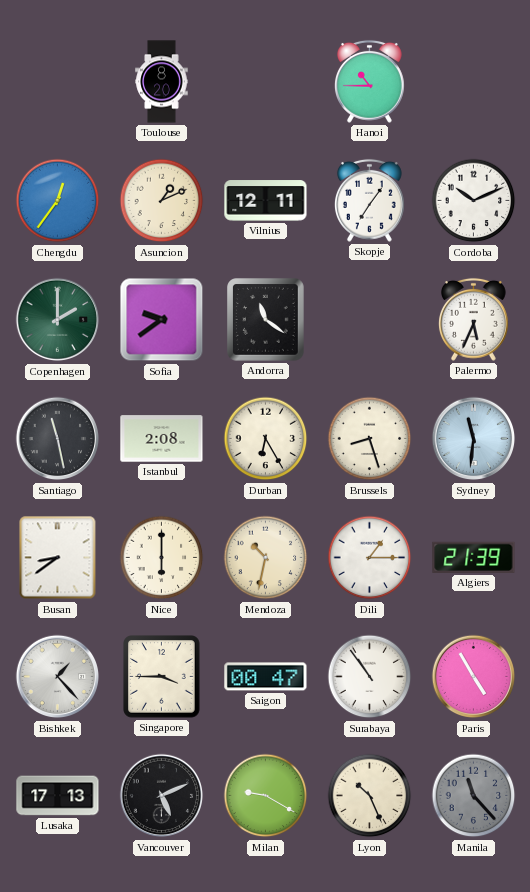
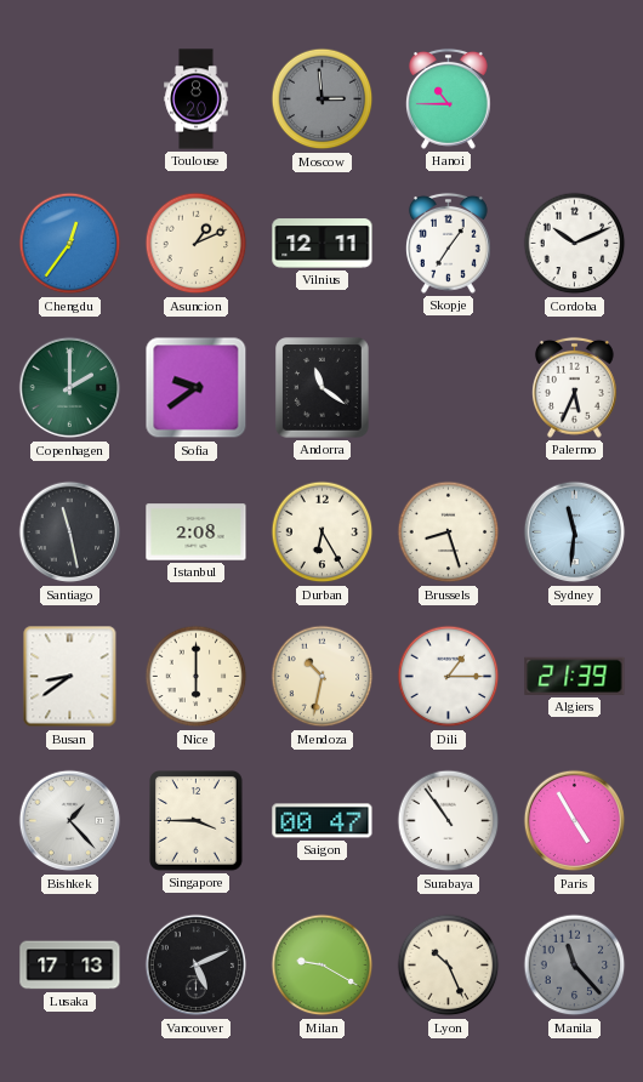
Moscow: none -> 2:59 (323, 99)
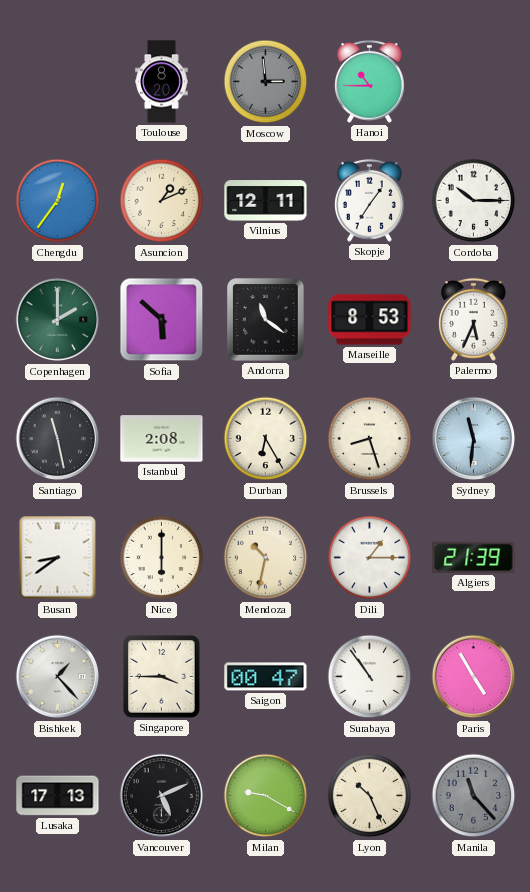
Cordoba: 10:11 -> 10:15 (474, 201)
Sofia: 9:39 -> 5:52 (162, 320)
Marseille: none -> 8:53 (370, 320)
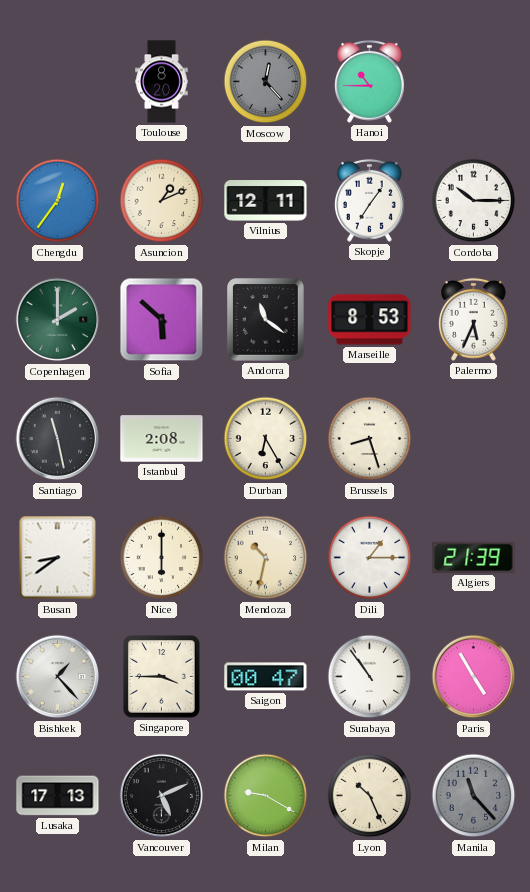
Moscow: 2:59 -> 12:23 (266, 82)
Sydney: 11:31 -> none (474, 439)
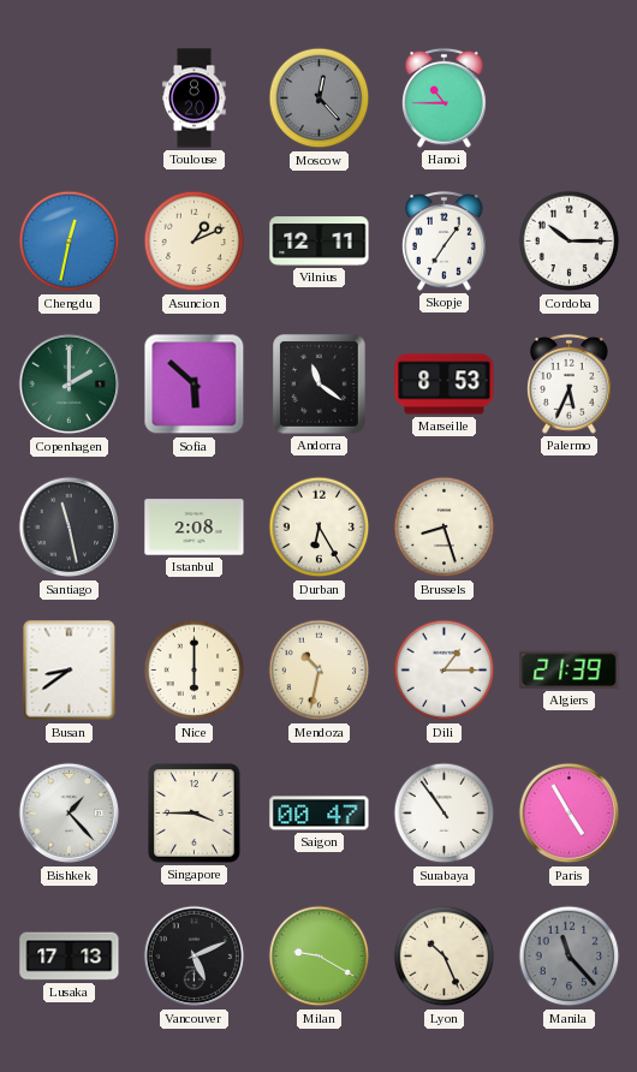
Chengdu: 12:36 -> 12:32 (70, 242)
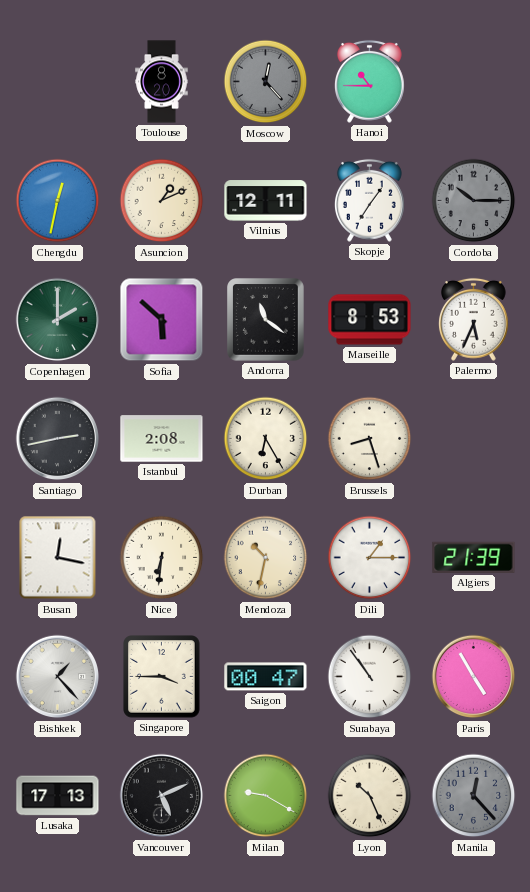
Cordoba dial: white -> grey (474, 201)
Santiago: 11:28 -> 2:43 (58, 439)
Busan: 8:39 -> 12:17 (58, 558)
Nice: 6:00 -> 6:31 (162, 558)
Manila: 11:23 -> 12:23 (474, 796)
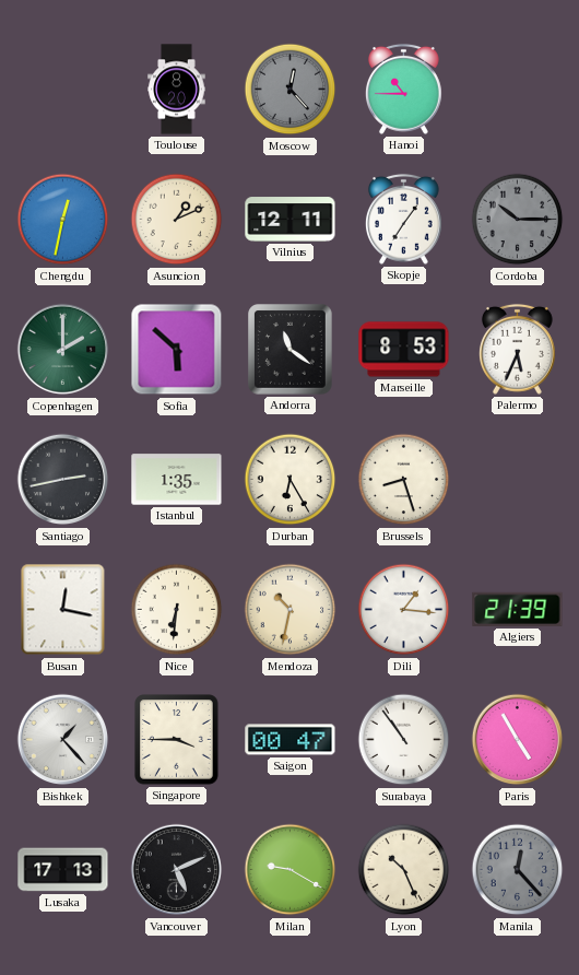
Istanbul: 2:08 -> 1:35 (177, 480)
Dili: 1:15 -> 1:16 (404, 610)
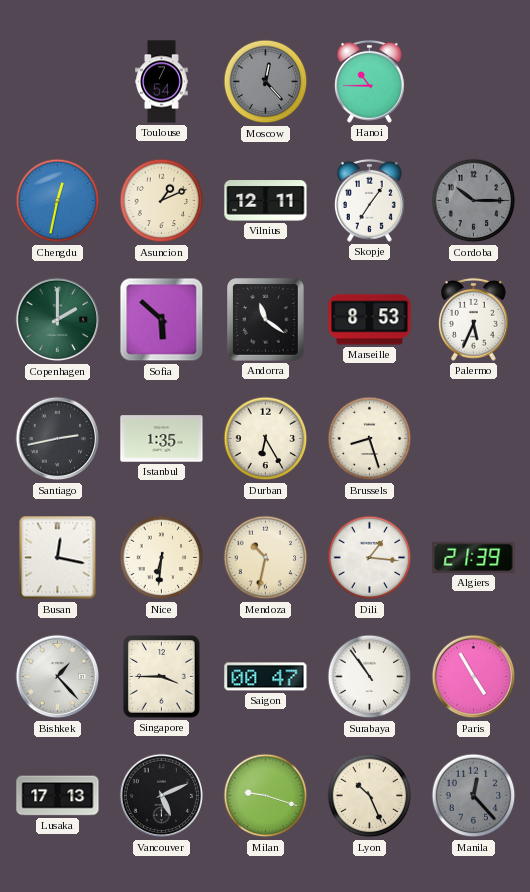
Toulouse: 8:20 -> 7:54 (162, 82)
Milan: 9:20 -> 9:18 (266, 796)
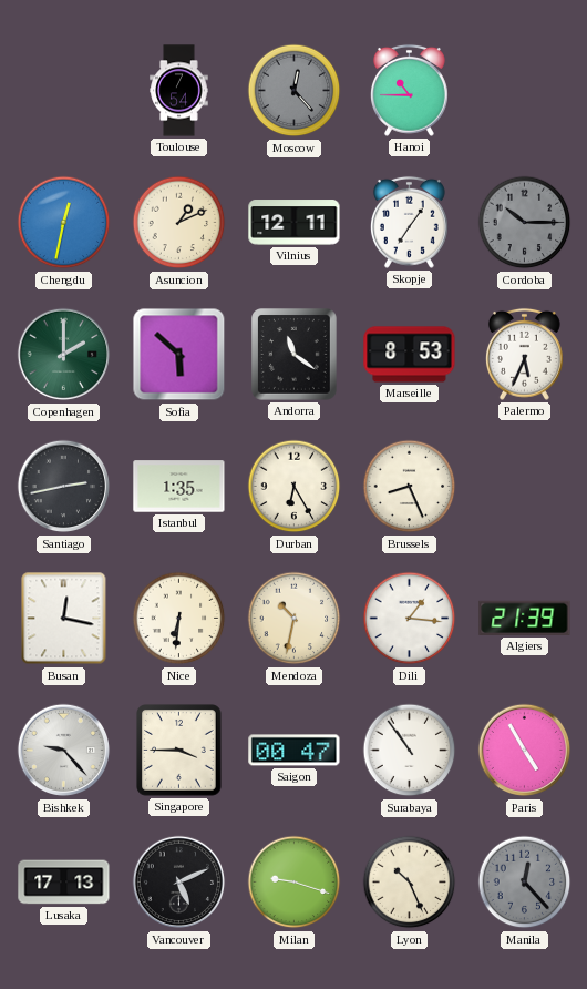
Brussels: 8:27 -> 8:26 (410, 487)
Bishkek: 1:23 -> 9:23 (64, 751)
